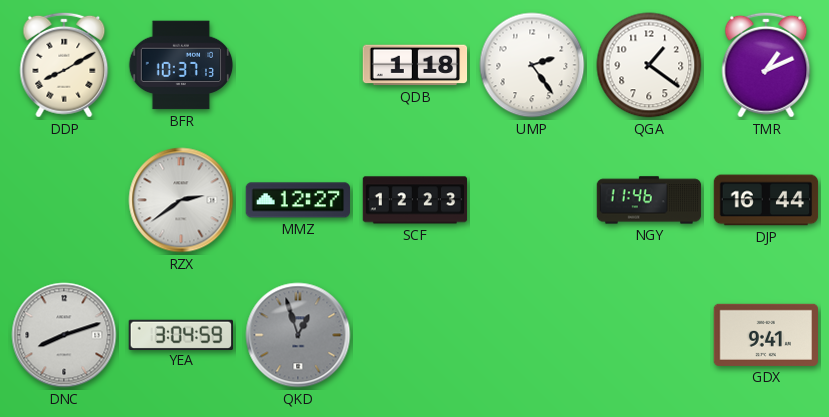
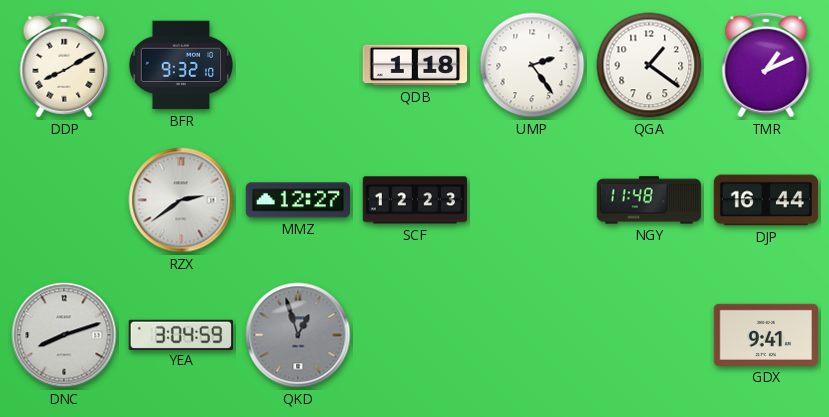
BFR: 10:37 -> 9:32 (181, 65)
NGY: 11:46 -> 11:48 (649, 200)
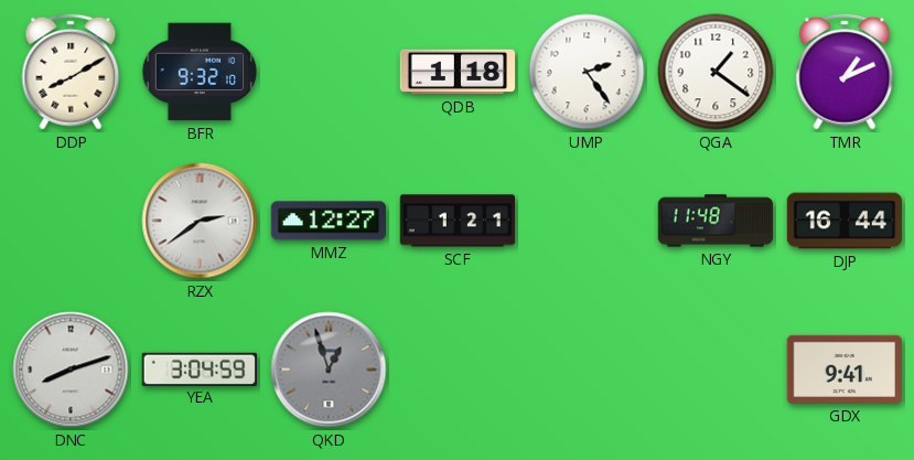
SCF: 12:23 -> 1:21 (458, 221)
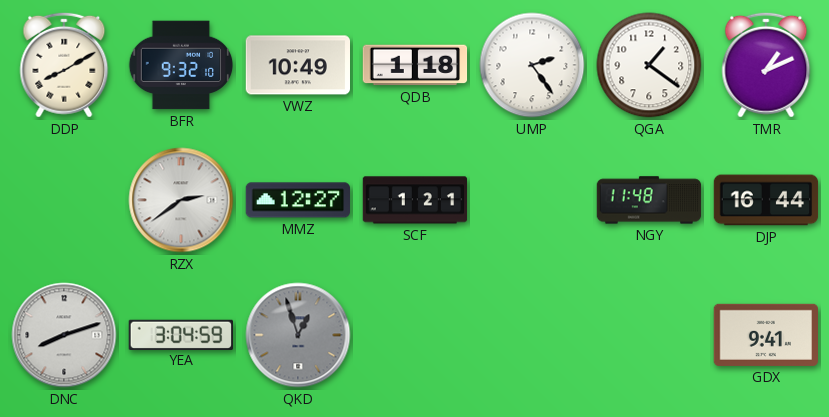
VWZ: none -> 10:49 (297, 65)
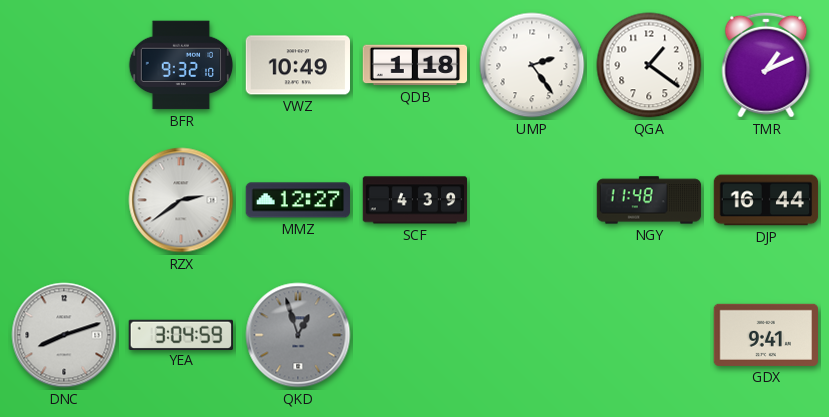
DDP: 8:10 -> none (64, 65)
SCF: 1:21 -> 4:39 (415, 200)
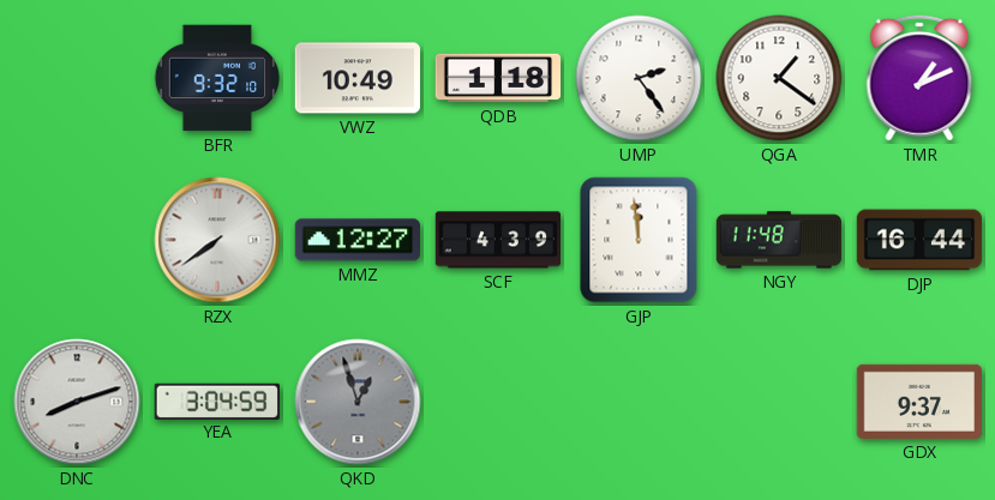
RZX: 2:39 -> 7:39 (217, 240)
GJP: none -> 11:59 (639, 240)
GDX: 9:41 -> 9:37 (918, 402)
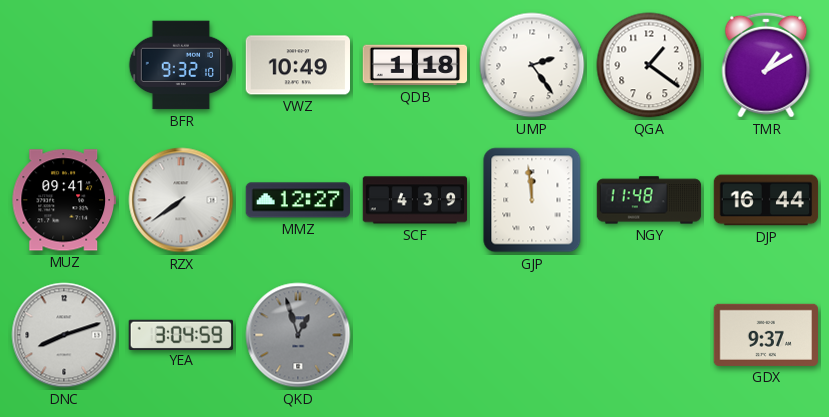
TMR: 1:11 -> 1:10 (766, 65)
MUZ: none -> 09:41 (63, 200)
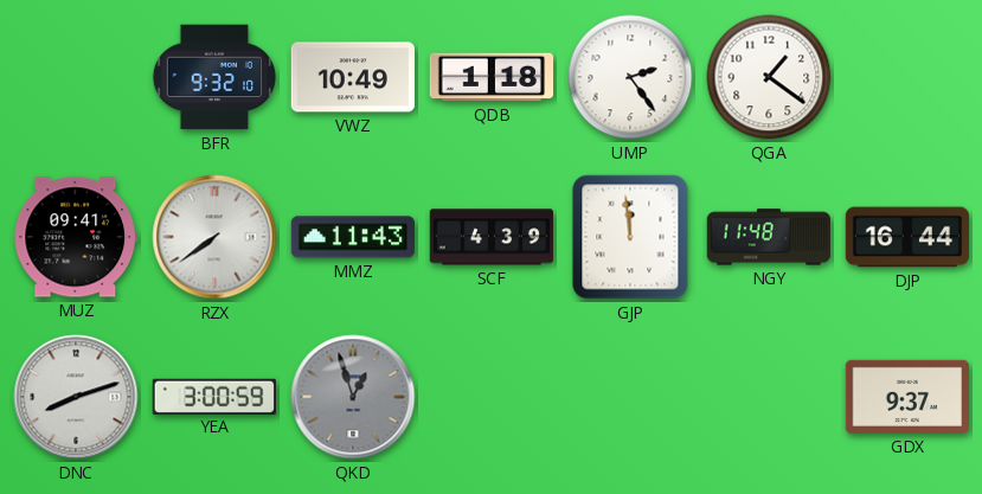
TMR: 1:10 -> none (766, 65)
MMZ: 12:27 -> 11:43 (352, 237)
YEA: 3:04 -> 3:00 (213, 396)
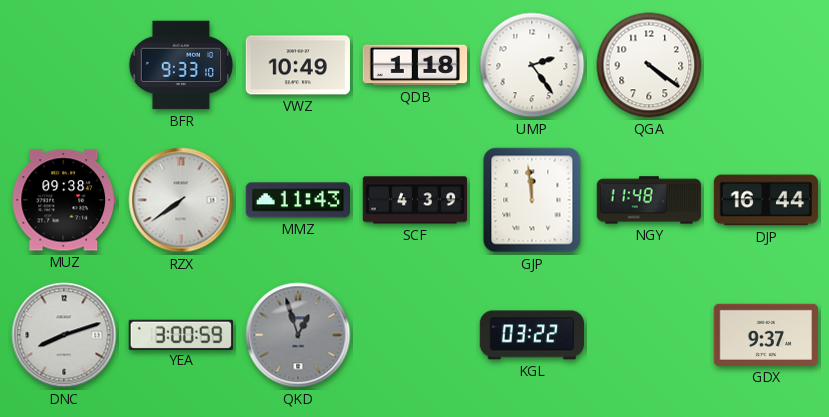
BFR: 9:32 -> 9:33 (181, 65)
QGA: 1:21 -> 4:21 (649, 65)
MUZ: 09:41 -> 09:38 (63, 200)
KGL: none -> 03:22 (532, 335)
